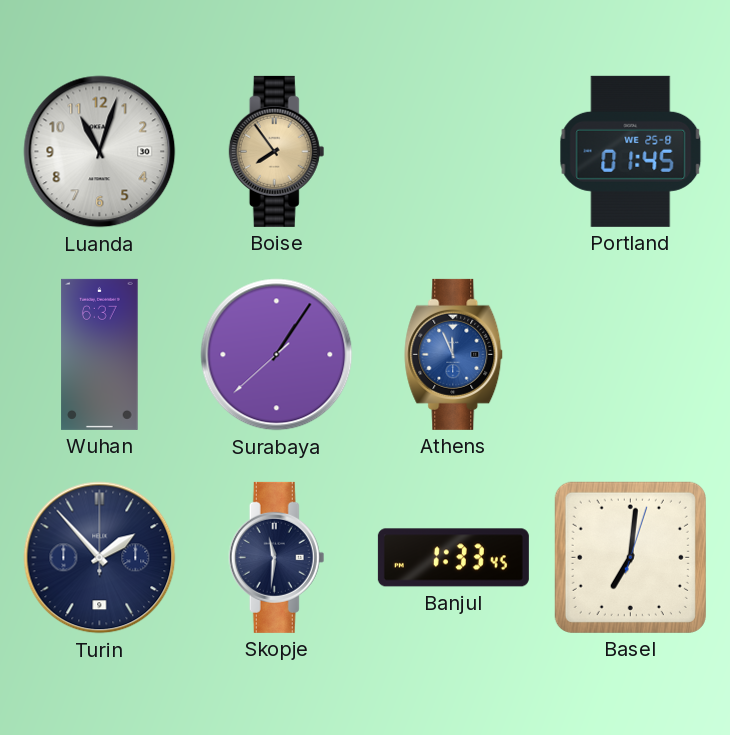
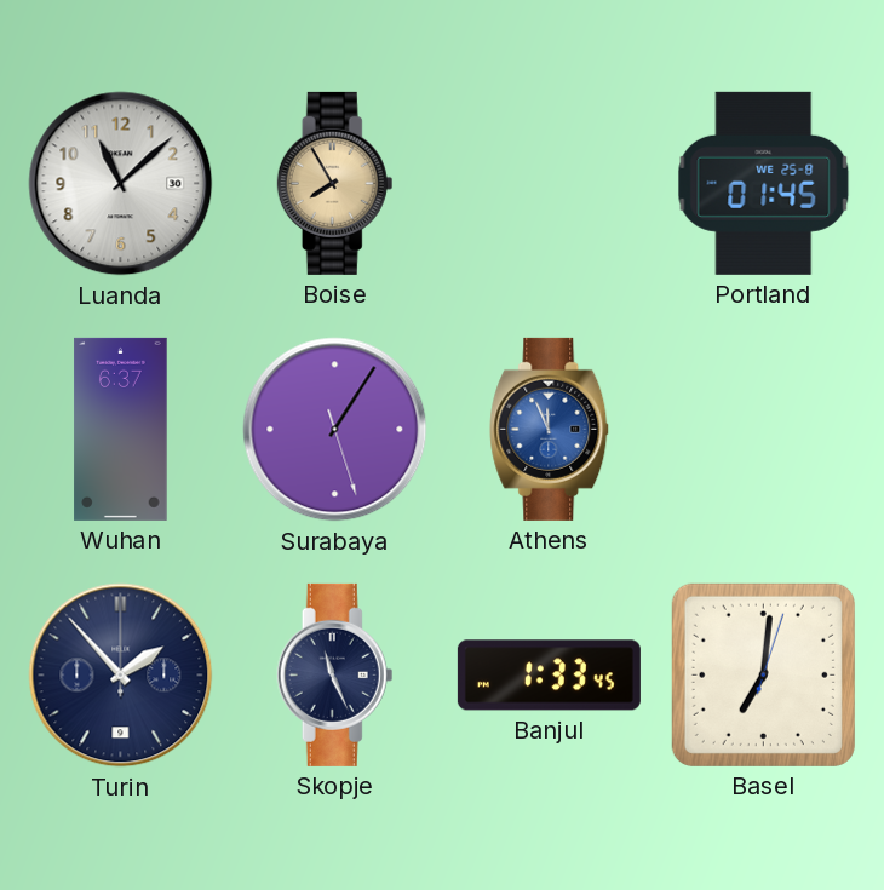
Luanda: 11:03 -> 11:08 (121, 184)
Boise: 7:54 -> 7:55 (335, 183)
Surabaya: 1:05:38 -> 1:05:27 (335, 430)
Skopje: 11:31 -> 11:26 (335, 674)
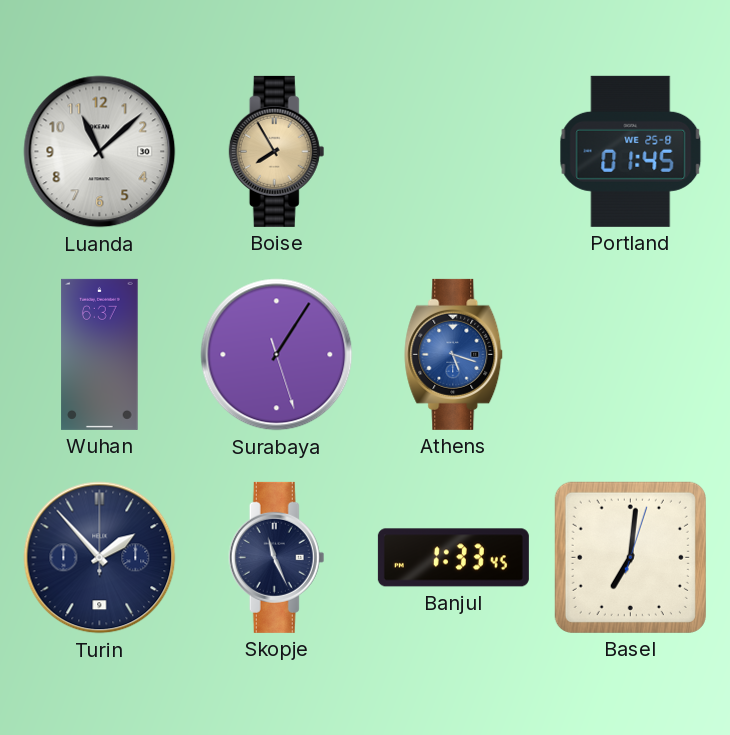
Athens: 11:56 -> 5:18 (454, 354)
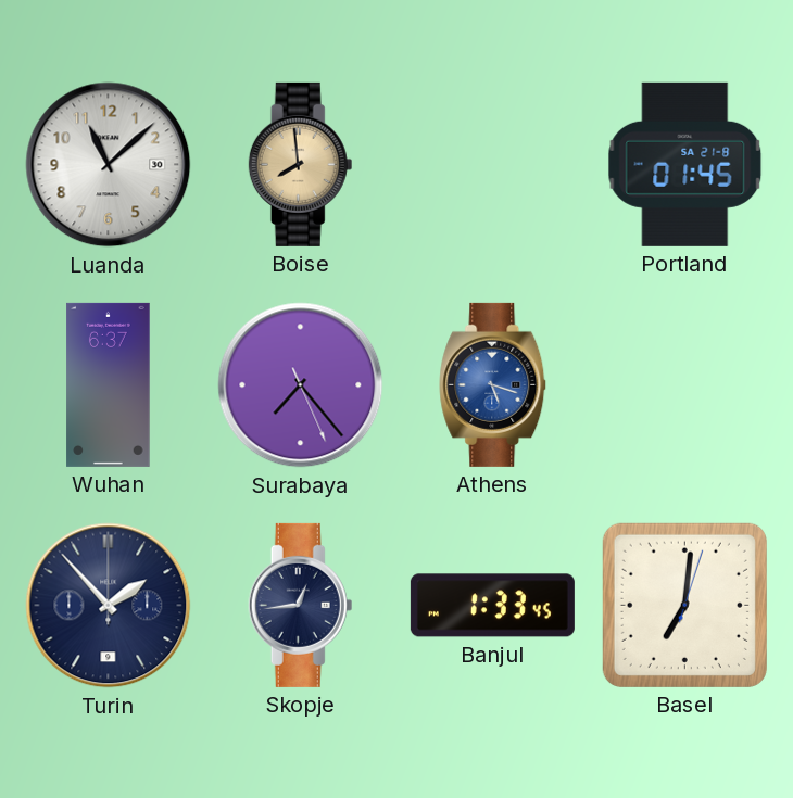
Boise: 7:55 -> 7:59 (301, 164)
Portland date: WE 25-8 -> SA 21-8 (685, 164)
Surabaya: 1:05 -> 7:23 (301, 385)
Skopje: 11:26 -> 12:44 (301, 605)
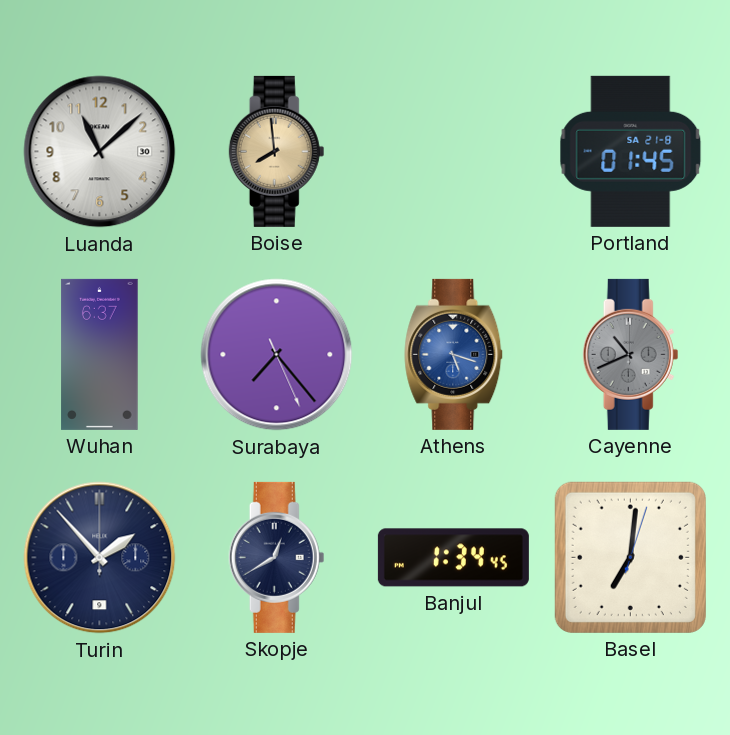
Cayenne: none -> 10:41 (631, 354)
Skopje: 12:44 -> 12:40 (277, 557)
Banjul: 1:33 -> 1:34 (453, 558)
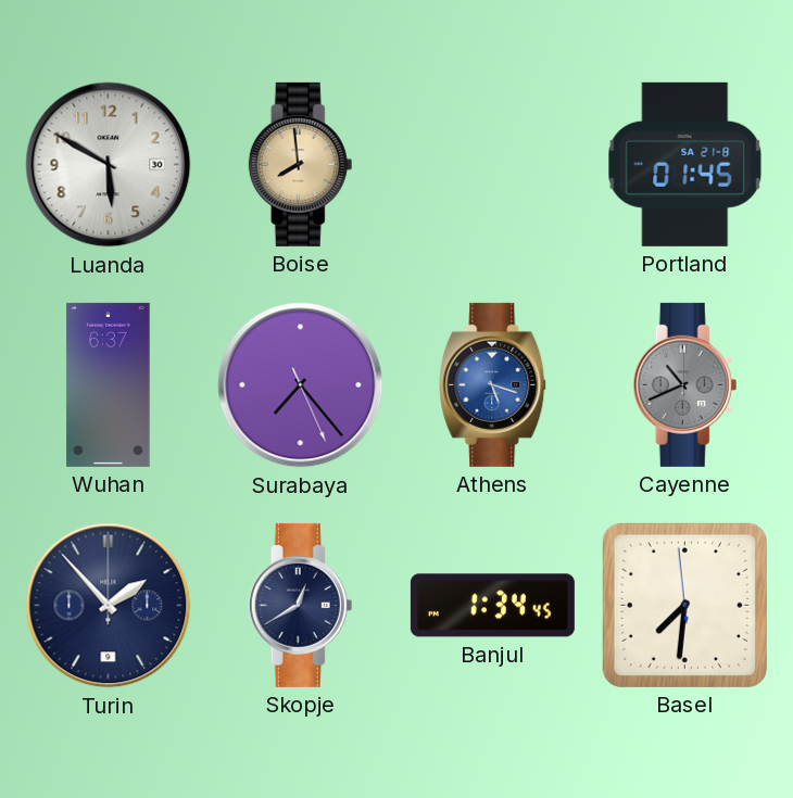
Luanda: 11:08 -> 5:50 (109, 165)
Basel: 7:01 -> 7:30 (684, 605)
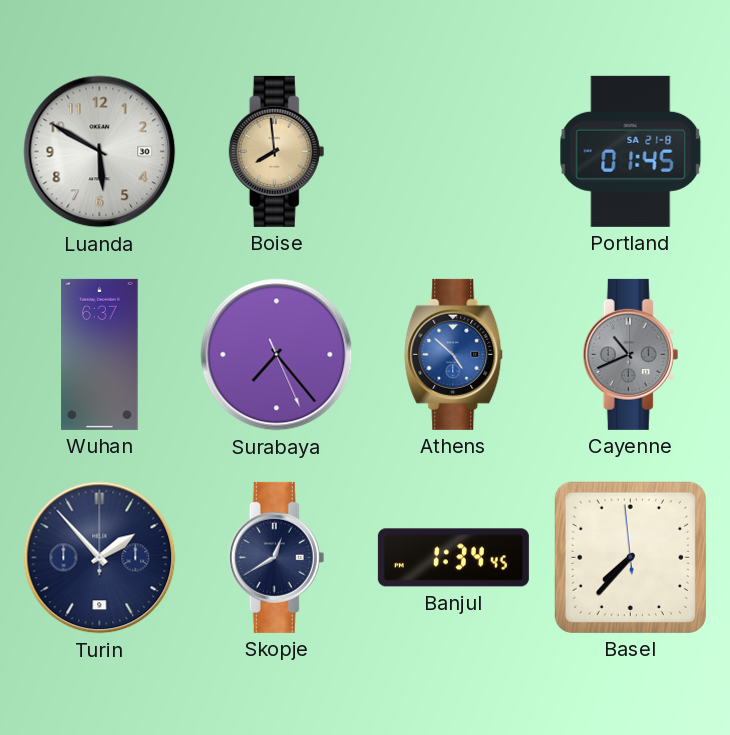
Athens: 5:18 -> 4:52 (454, 354)
Basel: 7:30 -> 7:36 (630, 557)
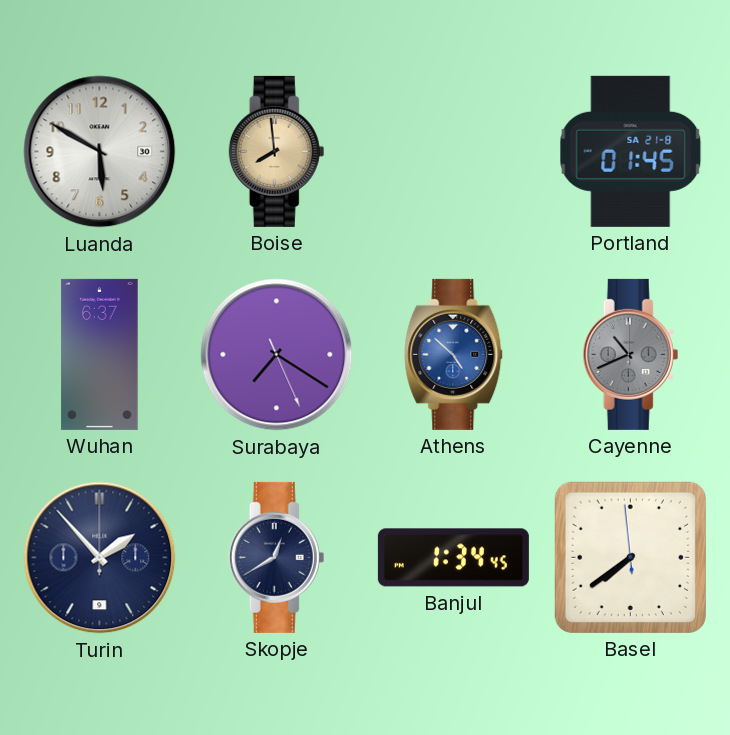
Surabaya: 7:23 -> 7:20 (277, 355)
Basel: 7:36 -> 7:38 (630, 557)
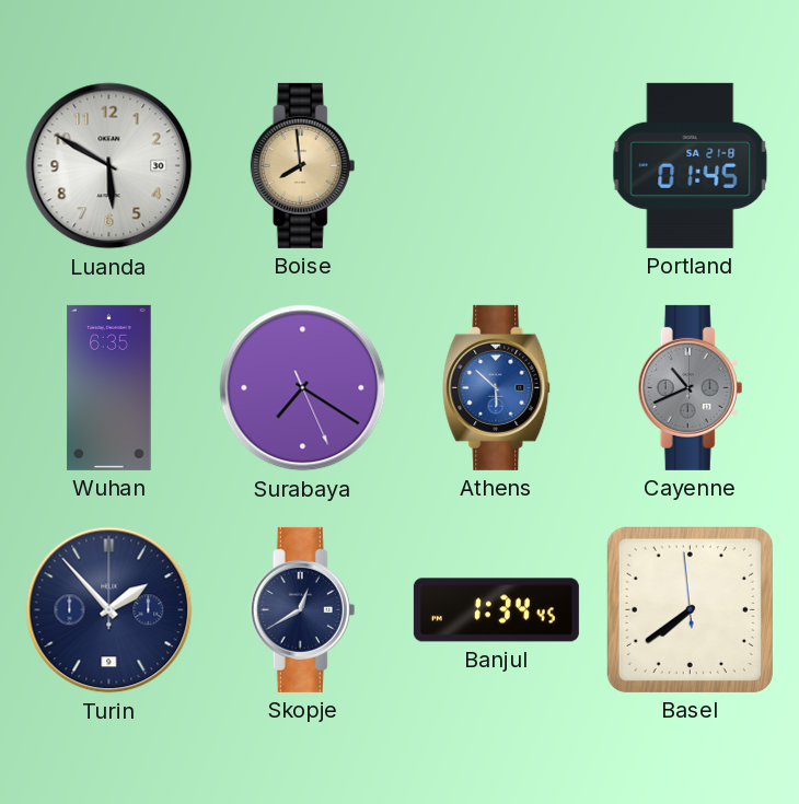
Wuhan: 6:37 -> 6:35 (109, 387)
Athens: 4:52 -> 5:52 (497, 387)
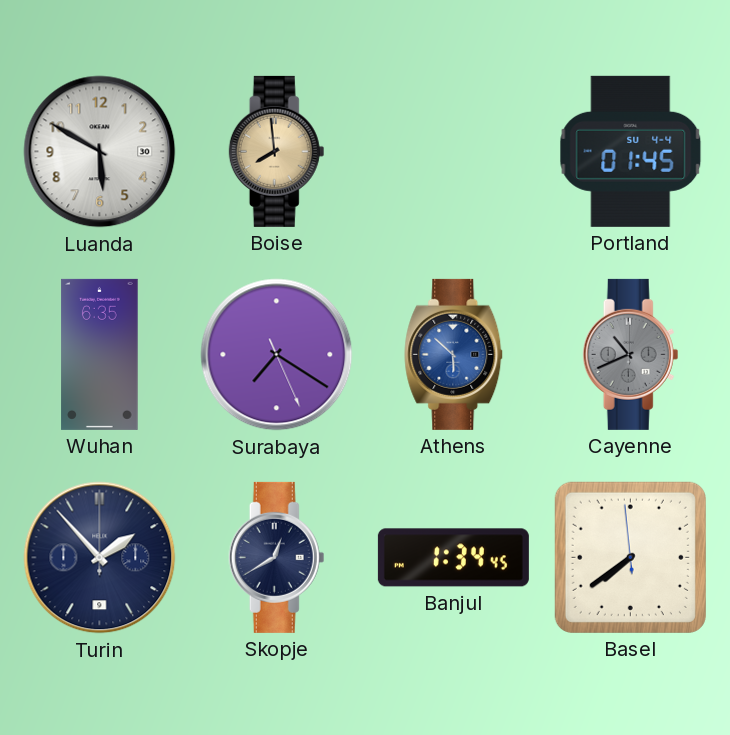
Portland date: SA 21-8 -> SU 4-4 (631, 151)
